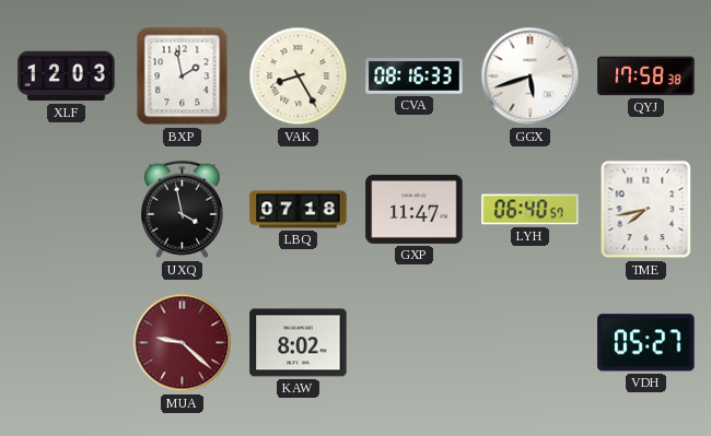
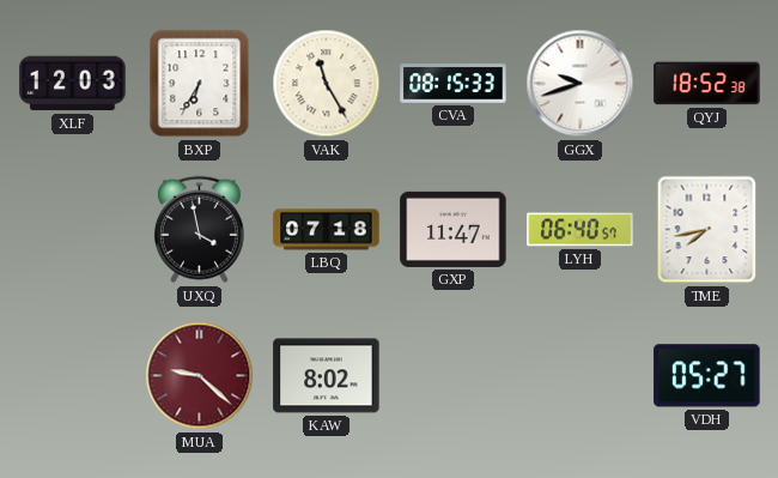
BXP: 1:58 -> 6:35 (200, 84)
VAK: 8:25 -> 11:25 (327, 84)
CVA: 08:16 -> 08:15 (454, 84)
GGX: 5:42 -> 9:42 (581, 84)
QYJ: 17:58 -> 18:52 (707, 84)
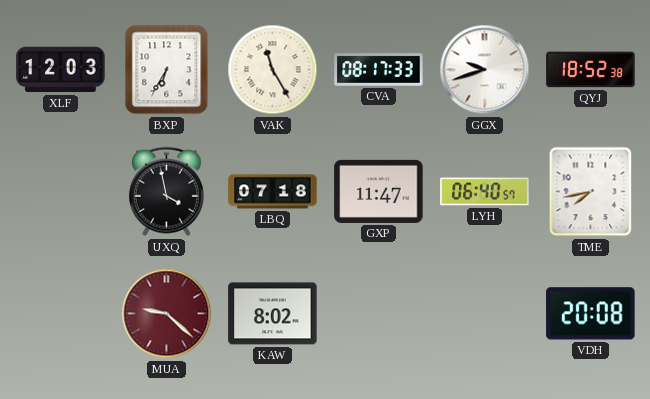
CVA: 08:15 -> 08:17 (379, 70)
VDH: 05:27 -> 20:08 (591, 314)
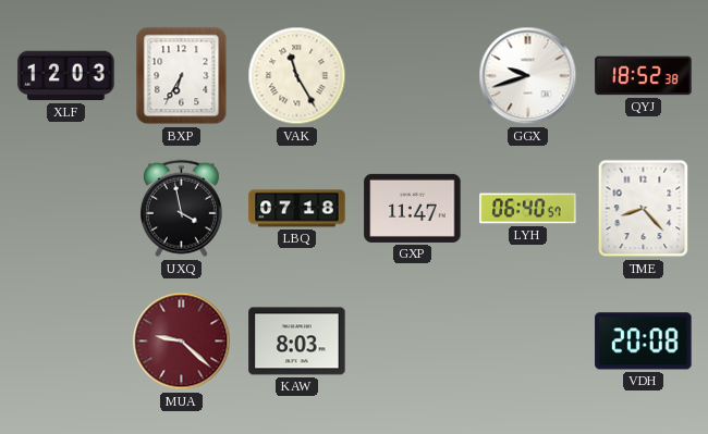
CVA: 08:17 -> none (379, 70)
TME: 7:43 -> 8:23 (644, 209)
KAW: 8:02 -> 8:03 (297, 342)
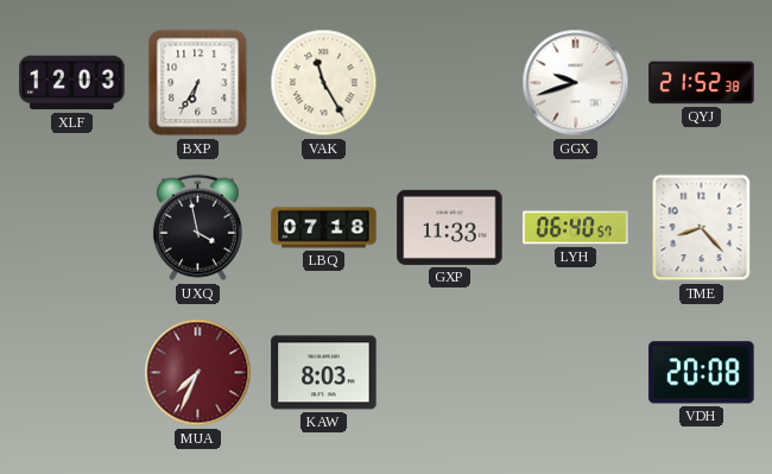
QYJ: 18:52 -> 21:52 (702, 83)
GXP: 11:47 -> 11:33 (450, 227)
MUA: 9:22 -> 7:34 (198, 373)
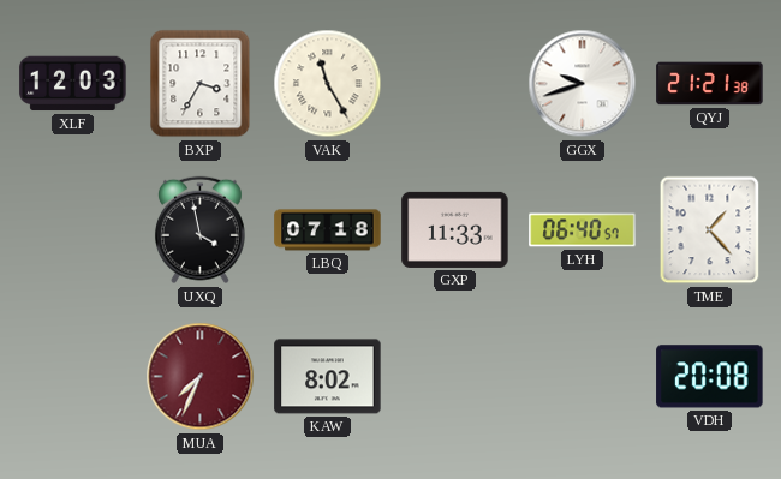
BXP: 6:35 -> 3:35 (201, 84)
QYJ: 21:52 -> 21:21 (710, 84)
TME: 8:23 -> 1:23 (710, 230)
KAW: 8:03 -> 8:02 (328, 377)
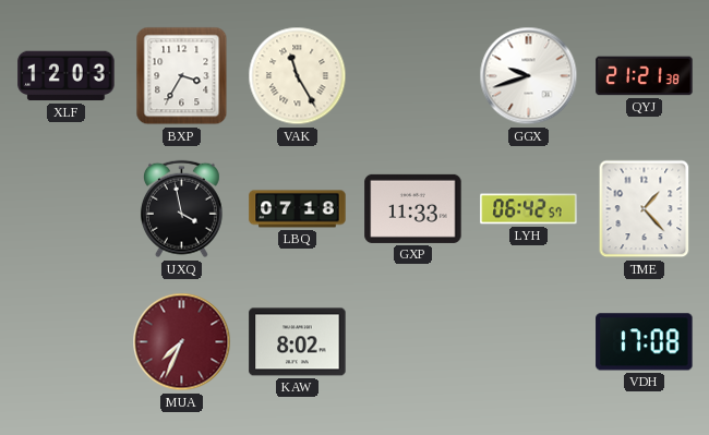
LYH: 06:40 -> 06:42 (529, 209)
VDH: 20:08 -> 17:08 (645, 342)
